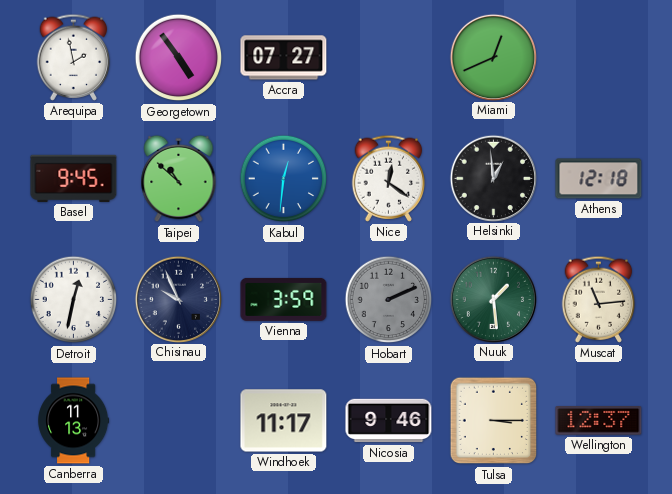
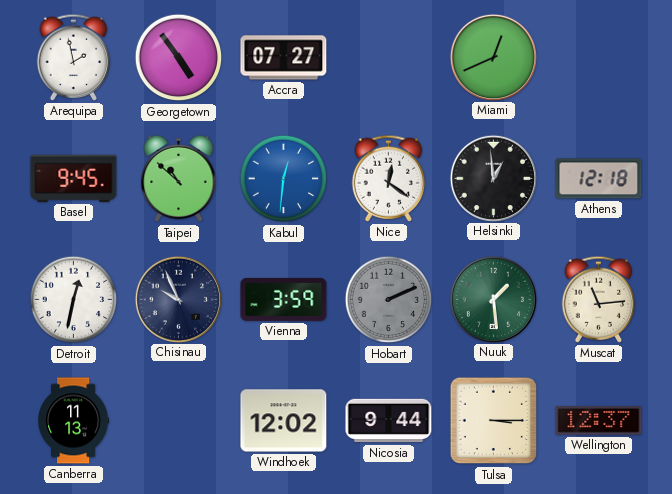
Windhoek: 11:17 -> 12:02 (284, 421)
Nicosia: 9:46 -> 9:44 (389, 421)
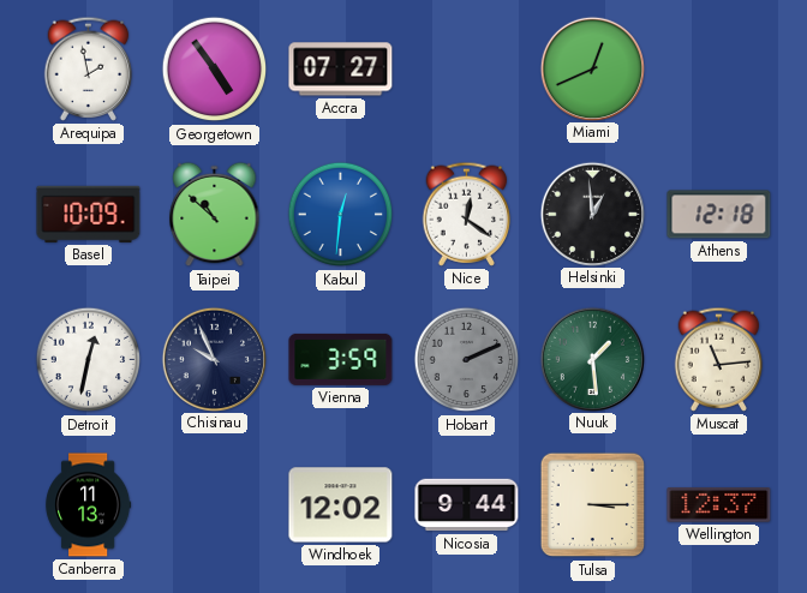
Basel: 9:45 -> 10:09 (89, 214)
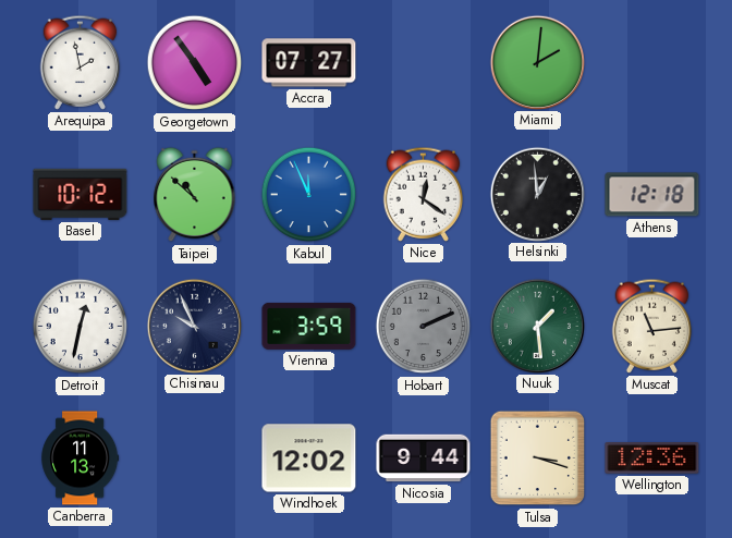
Miami: 12:41 -> 2:01 (537, 62)
Basel: 10:09 -> 10:12 (81, 194)
Kabul: 12:31 -> 11:56 (309, 195)
Tulsa: 3:15 -> 3:18 (538, 458)
Wellington: 12:37 -> 12:36 (652, 458)
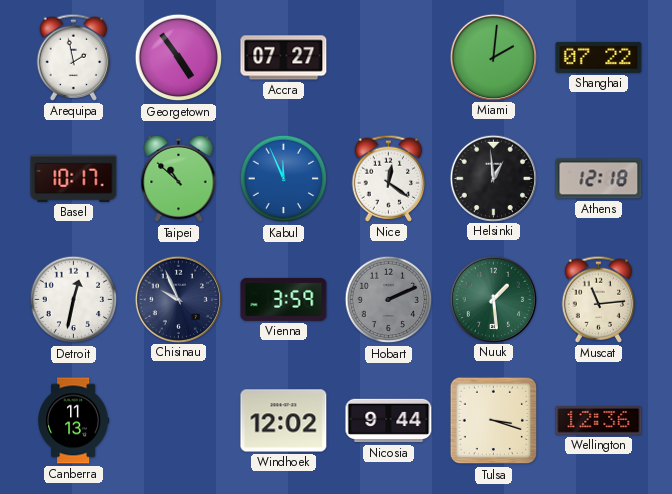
Shanghai: none -> 07:22 (599, 57)
Basel: 10:12 -> 10:17 (74, 178)
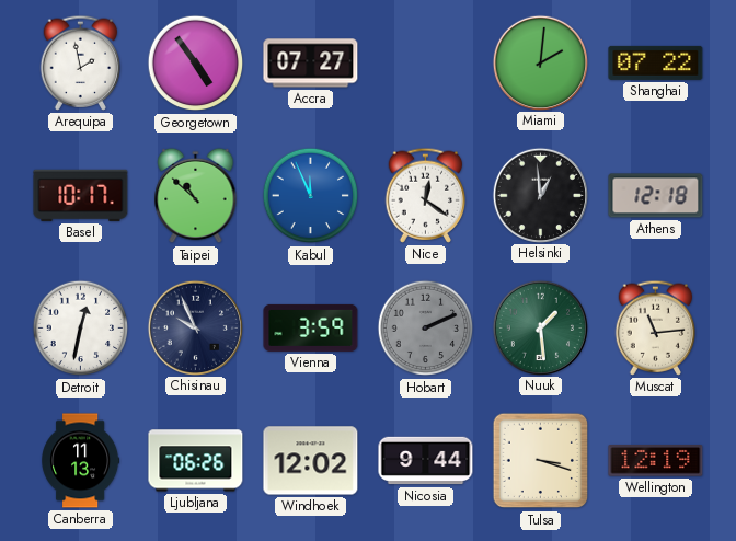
Ljubljana: none -> 06:26 (196, 461)
Wellington: 12:36 -> 12:19 (656, 461)
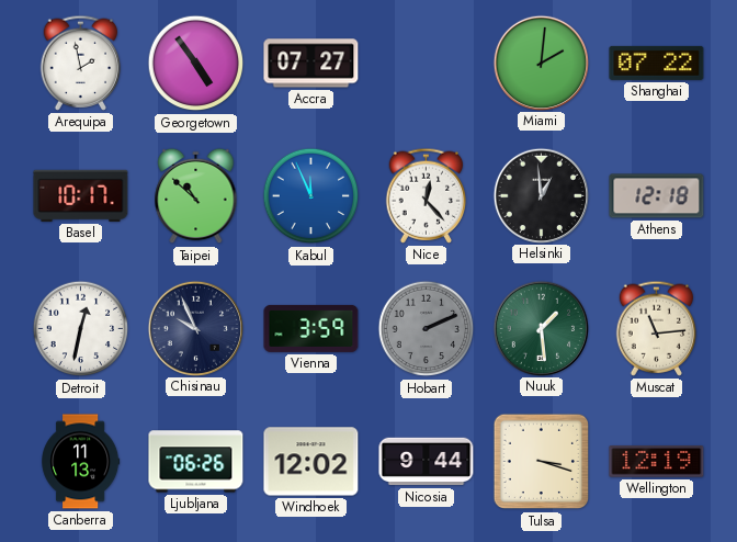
Nice: 12:21 -> 12:23 (427, 195)
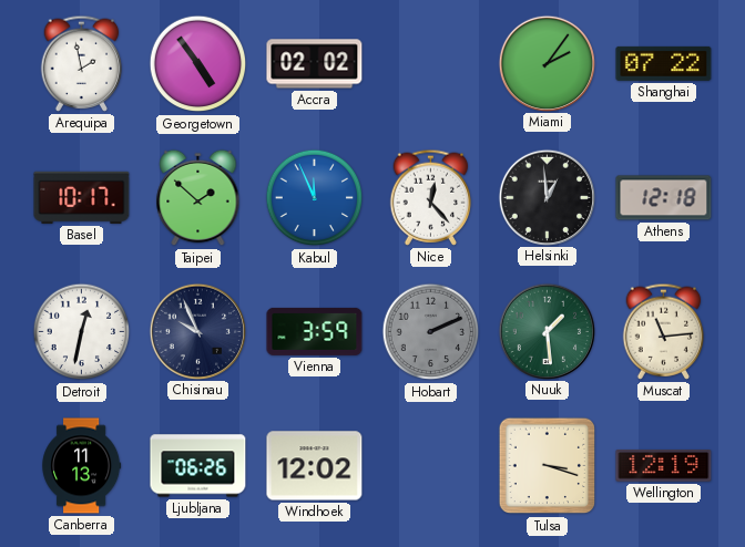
Accra: 07:27 -> 02:02 (315, 64)
Miami: 2:01 -> 2:06 (547, 63)
Taipei: 10:52 -> 1:52 (198, 198)
Nicosia: 9:44 -> none (427, 462)
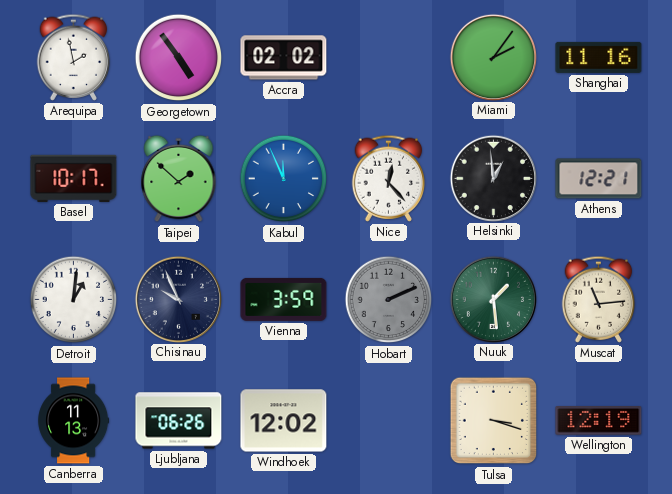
Shanghai: 07:22 -> 11:16 (599, 57)
Athens: 12:18 -> 12:21 (599, 179)
Detroit: 12:32 -> 1:01 (74, 300)
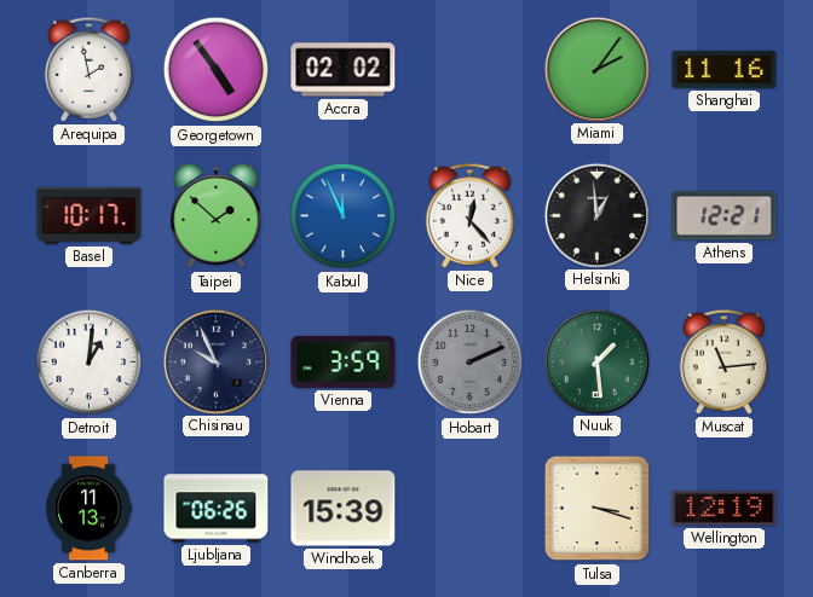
Windhoek: 12:02 -> 15:39 (344, 509)
